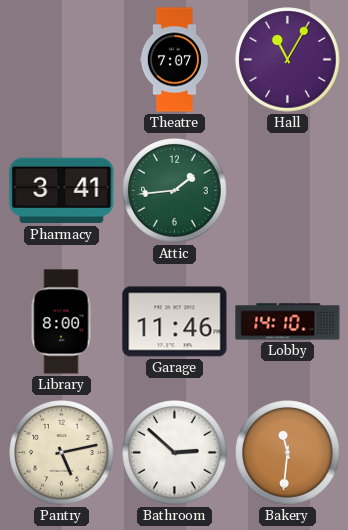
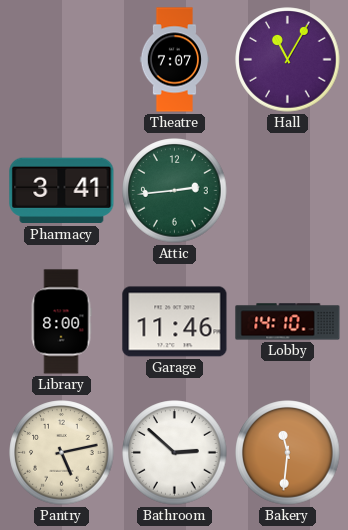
Attic: 1:44 -> 2:44 (175, 191)
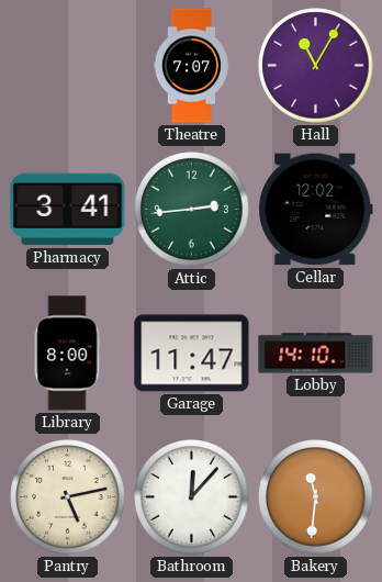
Cellar: none -> 12:02 (316, 210)
Garage: 11:46 -> 11:47 (192, 354)
Bathroom: 2:52 -> 12:07 (192, 497)
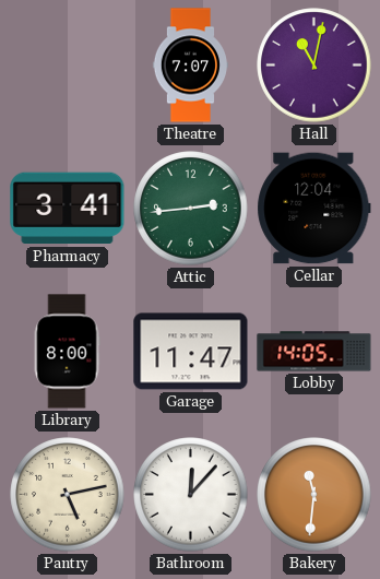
Hall: 11:05 -> 11:02 (314, 66)
Cellar: 12:02 -> 12:04 (314, 209)
Lobby: 14:10 -> 14:05 (314, 352)
